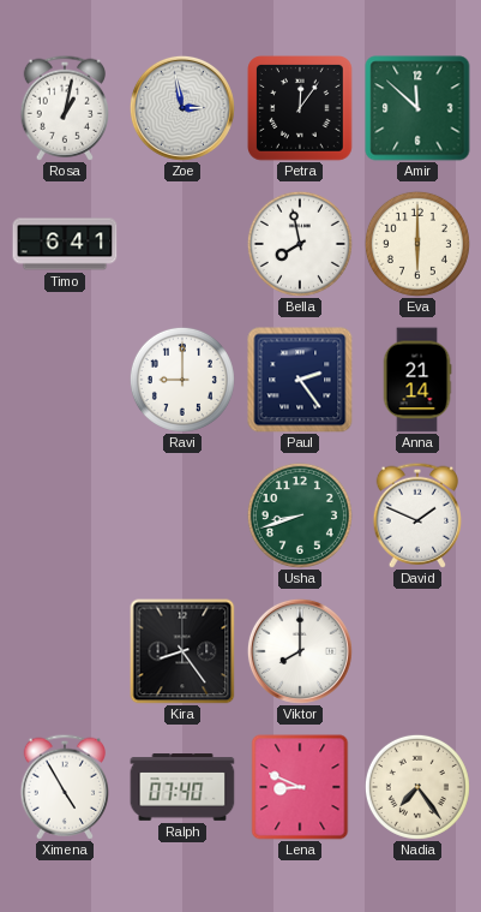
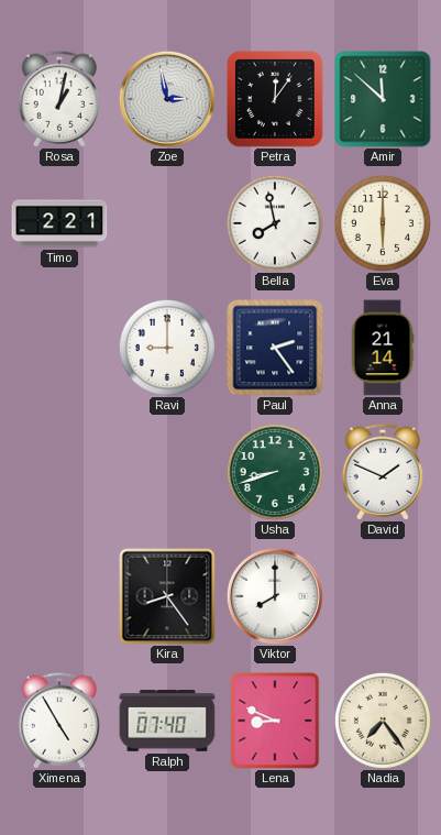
Timo: 6:41 -> 2:21 (59, 223)
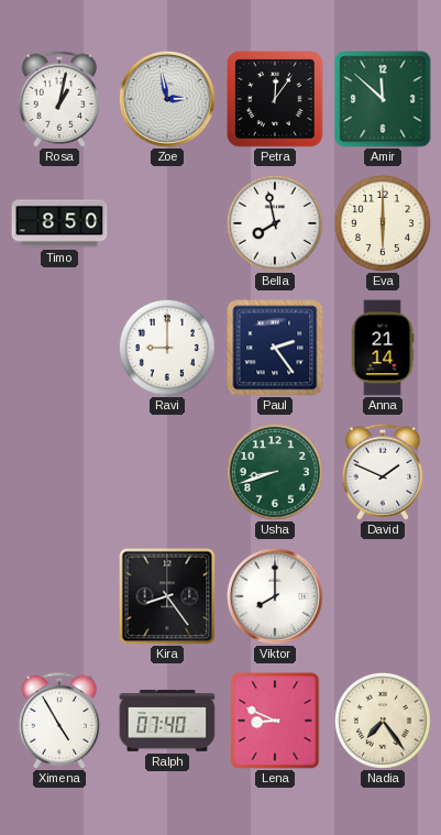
Timo: 2:21 -> 8:50 (59, 223)
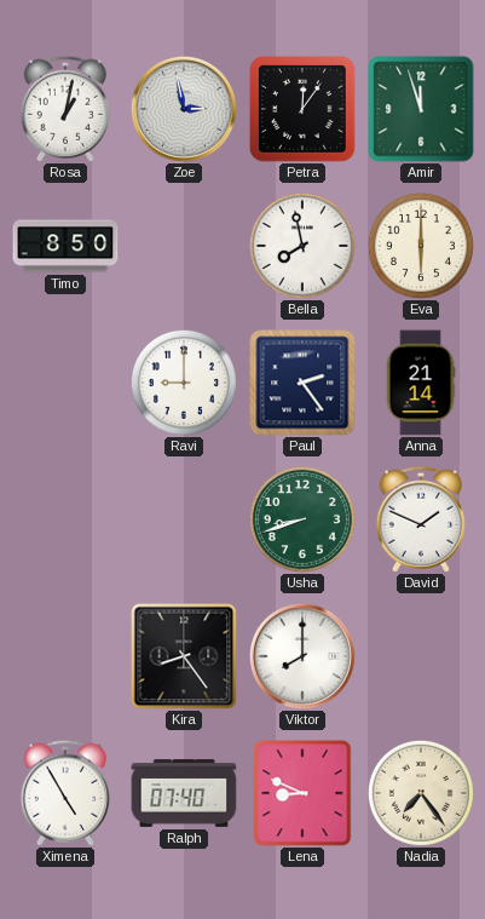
Amir: 11:52 -> 11:57 (421, 109)
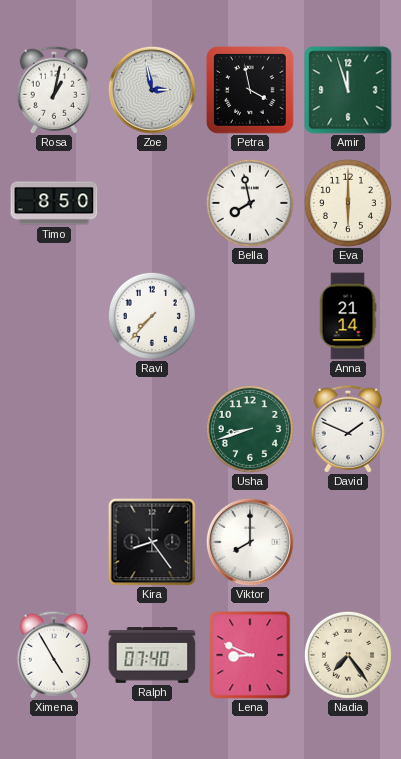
Petra: 12:06 -> 3:58 (251, 91)
Ravi: 9:00 -> 7:37 (152, 316)
Paul: 2:24 -> none (302, 383)
